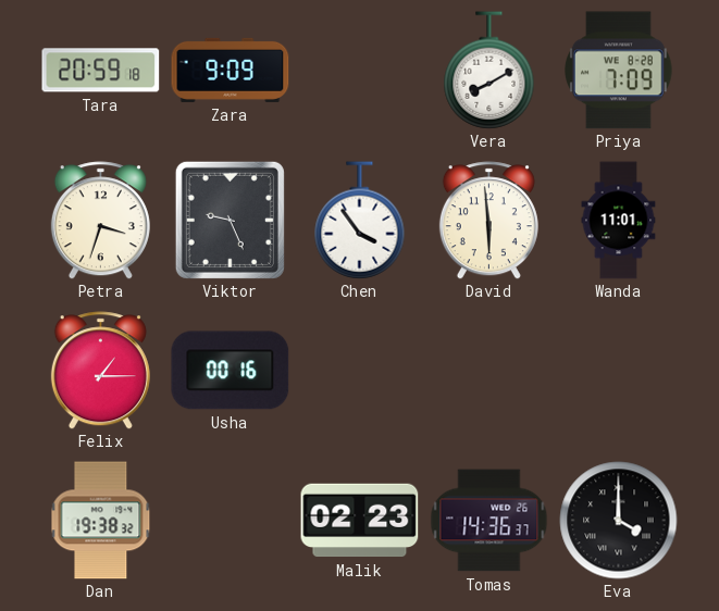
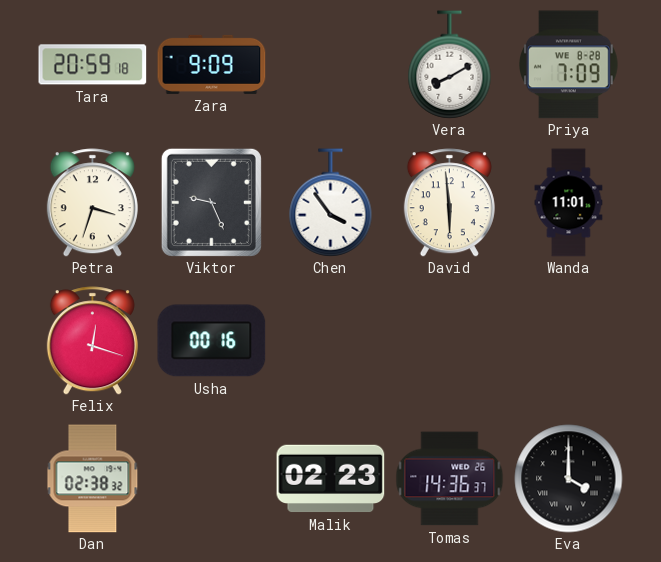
Felix: 1:15 -> 12:18 (92, 341)
Dan: 19:38 -> 02:38 (93, 479)
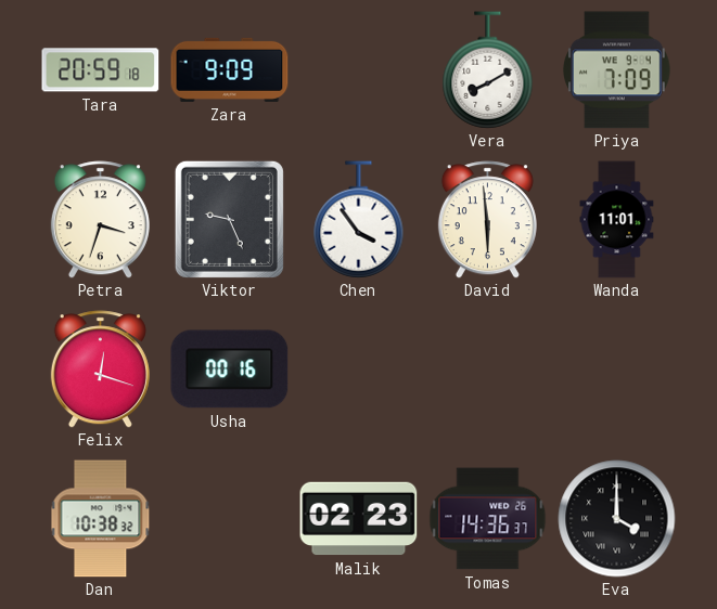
Priya date: WE 8-28 -> WE 9-4 (617, 70)
Dan: 02:38 -> 10:38 (101, 519)
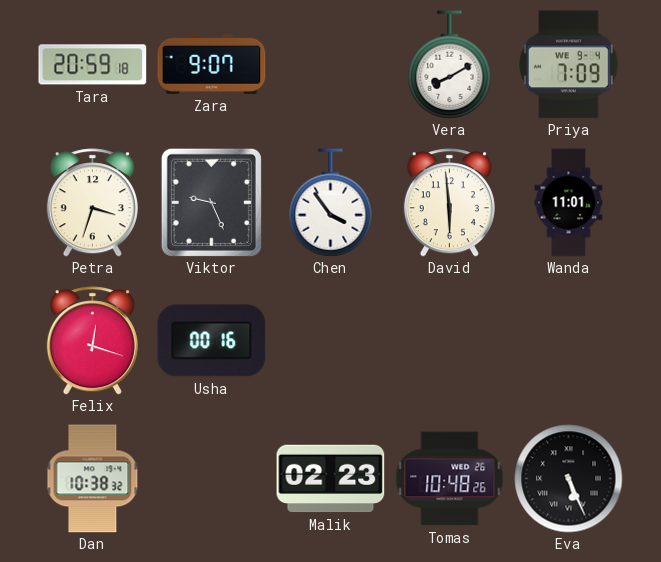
Zara: 9:09 -> 9:07 (212, 64)
Tomas: 14:36 -> 10:48 (450, 479)
Eva: 4:00 -> 5:26 (569, 479)
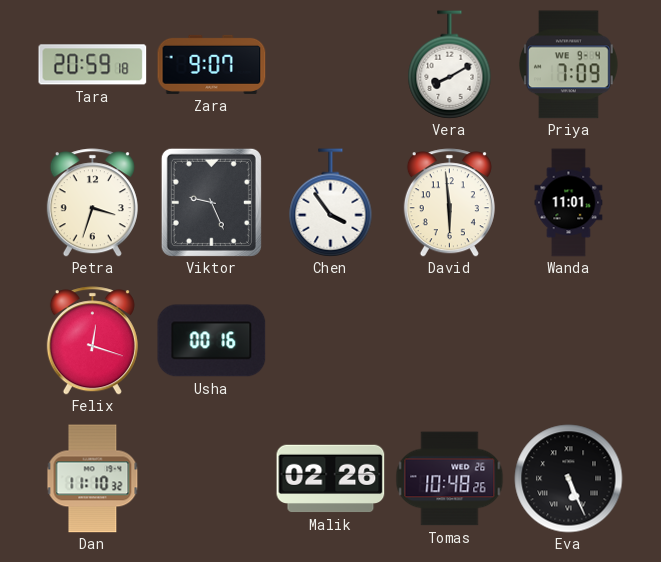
Dan: 10:38 -> 11:10 (93, 479)
Malik: 02:23 -> 02:26 (331, 479)
